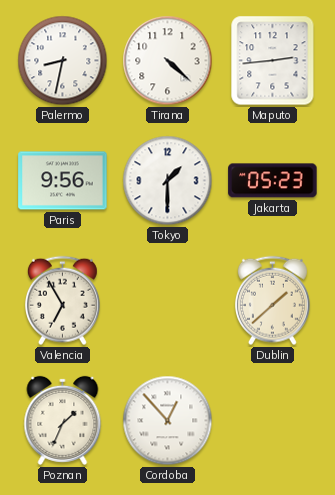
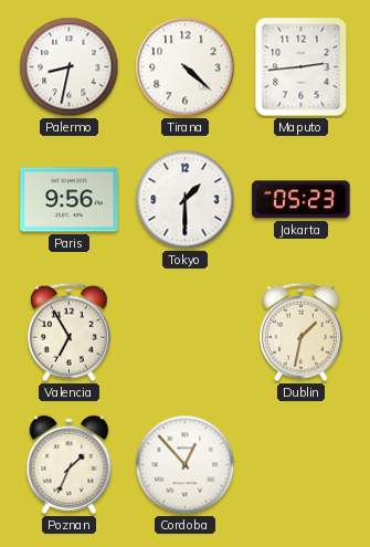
Dublin: 1:38 -> 1:32 (300, 333)
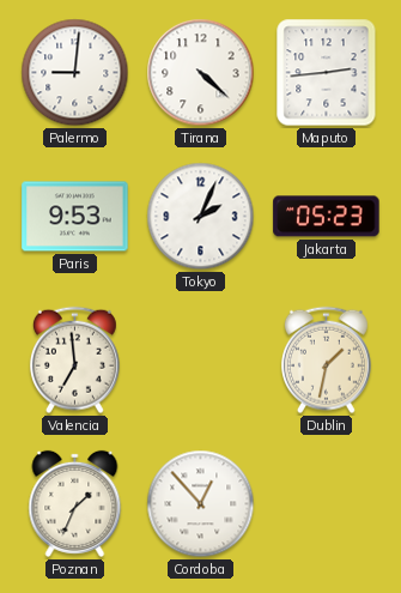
Palermo: 8:32 -> 9:01 (75, 73)
Paris: 9:56 -> 9:53 (75, 217)
Tokyo: 1:30 -> 2:04 (201, 217)
Valencia: 6:55 -> 6:59 (74, 361)
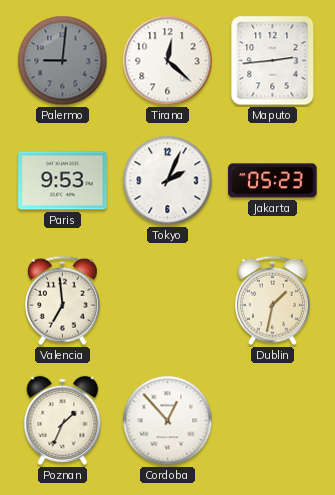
Palermo dial: white -> grey (63, 61)
Tirana: 4:22 -> 12:22 (168, 61)
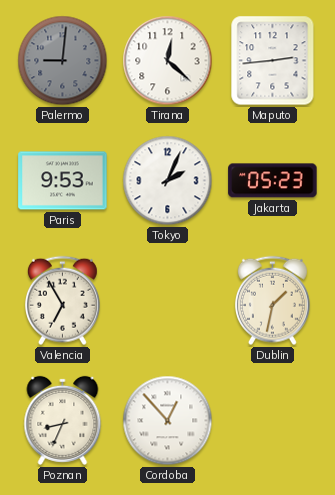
Valencia: 6:59 -> 6:55 (62, 301)
Poznan: 1:34 -> 8:34 (63, 420)
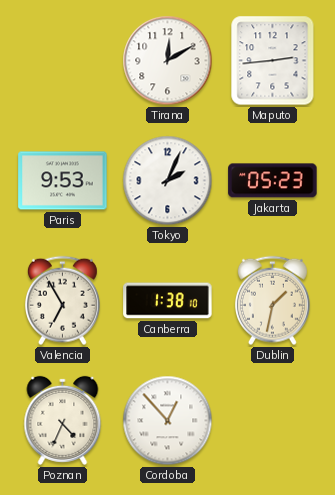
Palermo: 9:01 -> none (63, 61)
Tirana: 12:22 -> 12:10 (168, 61)
Canberra: none -> 1:38 (168, 301)
Poznan: 8:34 -> 4:34 (63, 420)
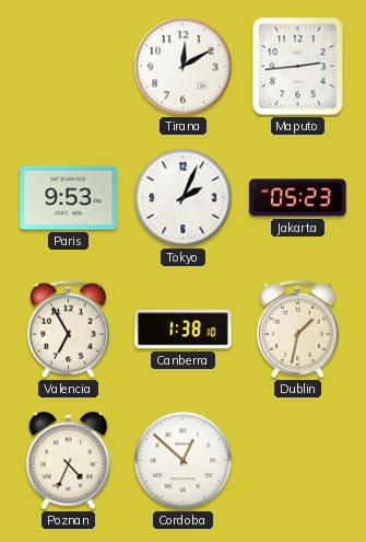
Cordoba: 12:53 -> 12:52 (184, 461)
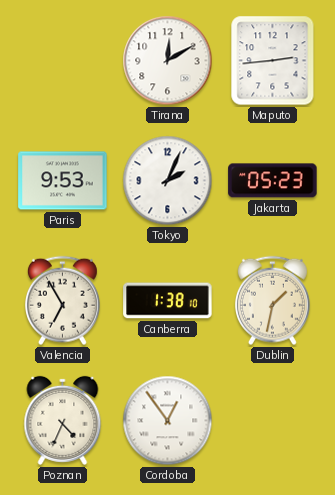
Cordoba: 12:52 -> 12:54 (168, 421)
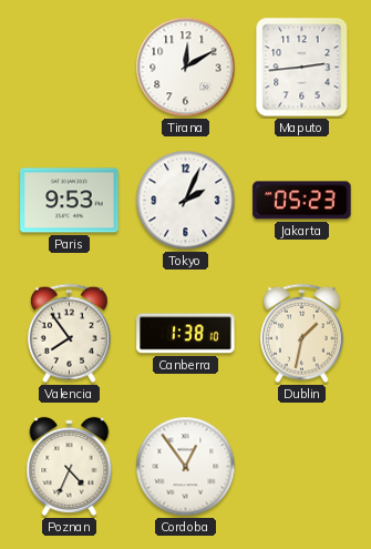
Valencia: 6:55 -> 7:54 (69, 334)
